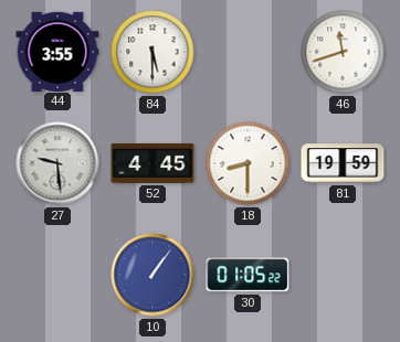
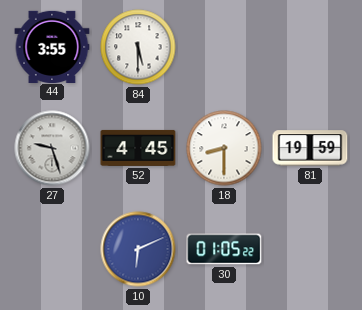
46: 11:42 -> none (343, 52)
27: 9:29 -> 9:27 (52, 148)
10: 1:06 -> 6:11 (138, 249)
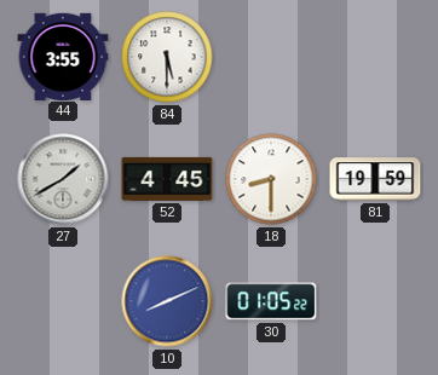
27: 9:27 -> 1:40 (63, 179)
10: 6:11 -> 8:11 (167, 301)
